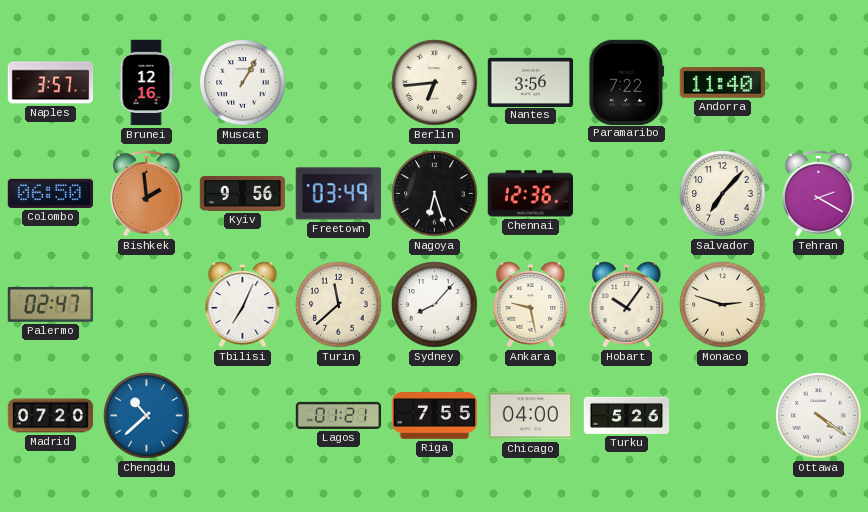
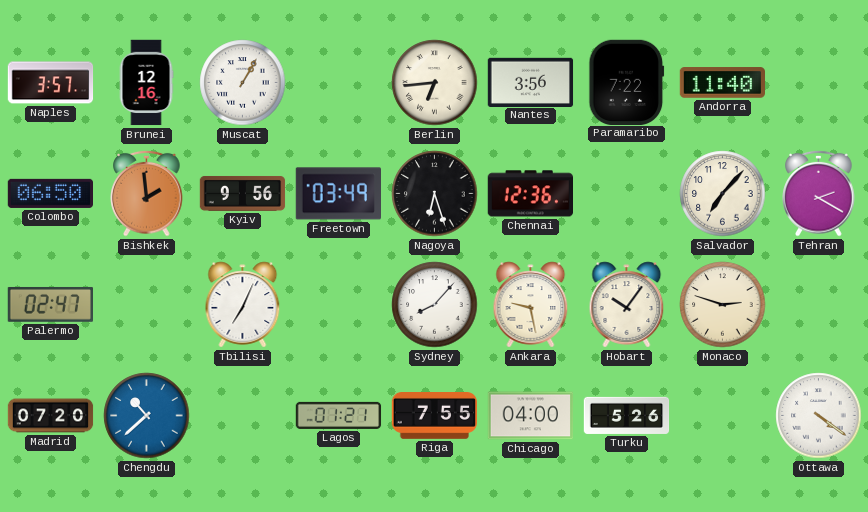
Turin: 11:38 -> none (339, 305)
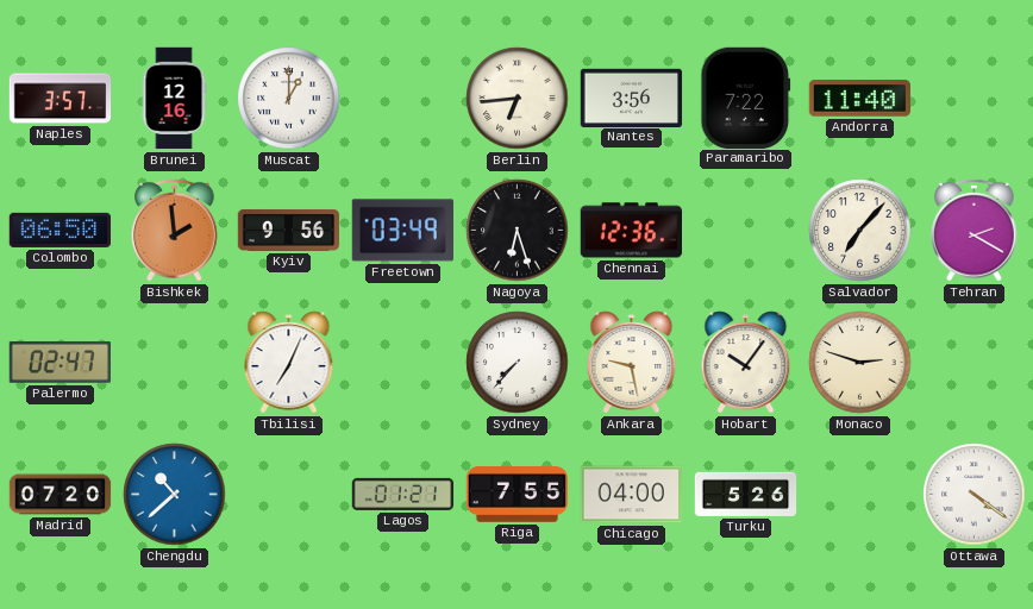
Muscat: 1:05 -> 1:00 (289, 99)
Sydney: 8:07 -> 7:37 (518, 363)
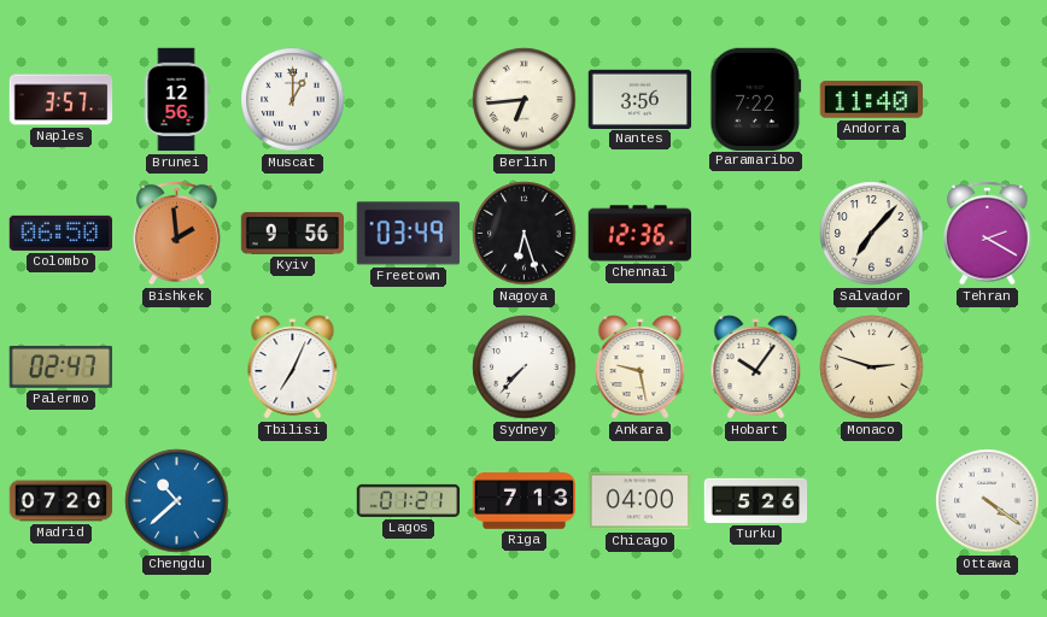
Brunei: 12:16 -> 12:56 (176, 100)
Riga: 7:55 -> 7:13 (523, 501)
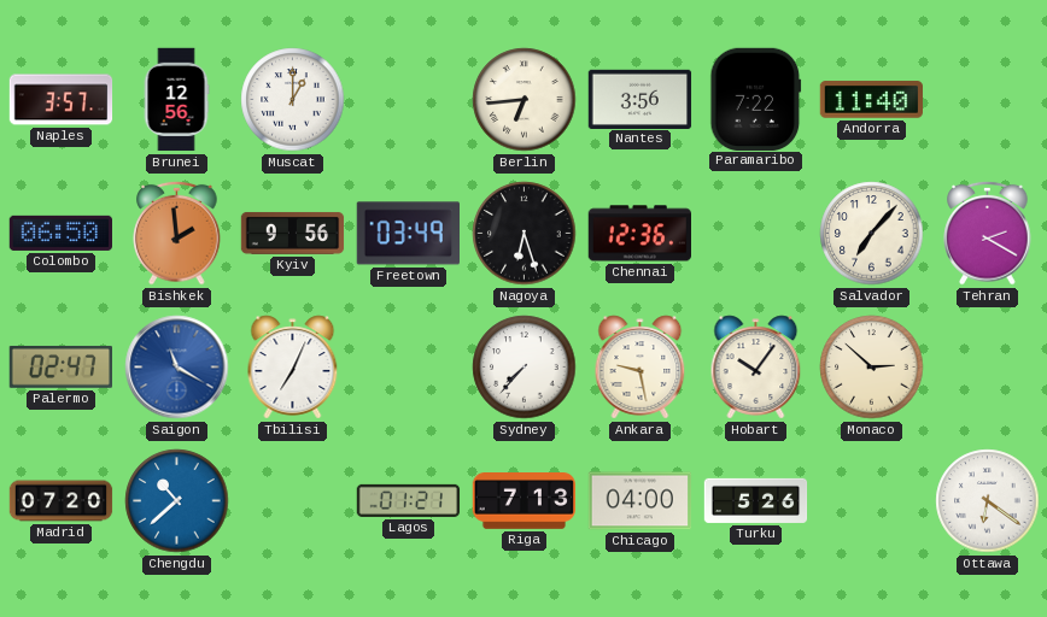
Saigon: none -> 11:20 (177, 368)
Monaco: 2:48 -> 2:52 (872, 368)
Ottawa: 4:21 -> 6:21 (988, 501)
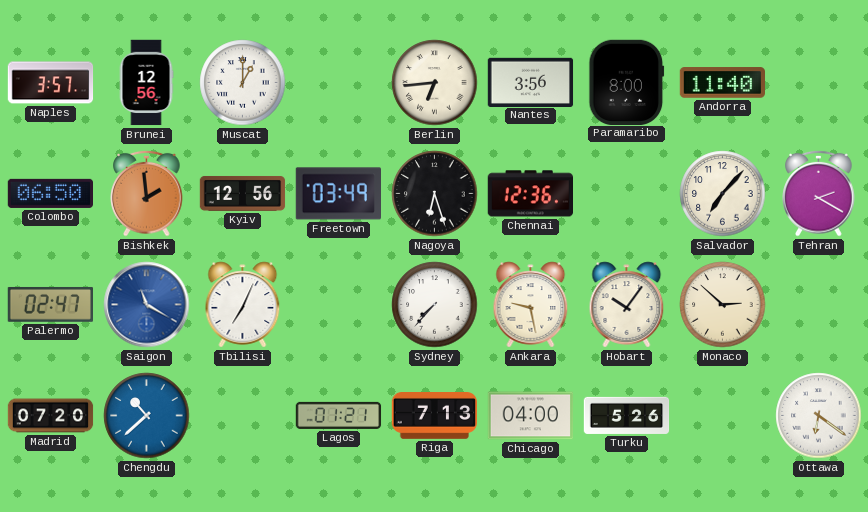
Paramaribo: 7:22 -> 8:00 (627, 82)
Kyiv: 9:56 -> 12:56 (243, 193)
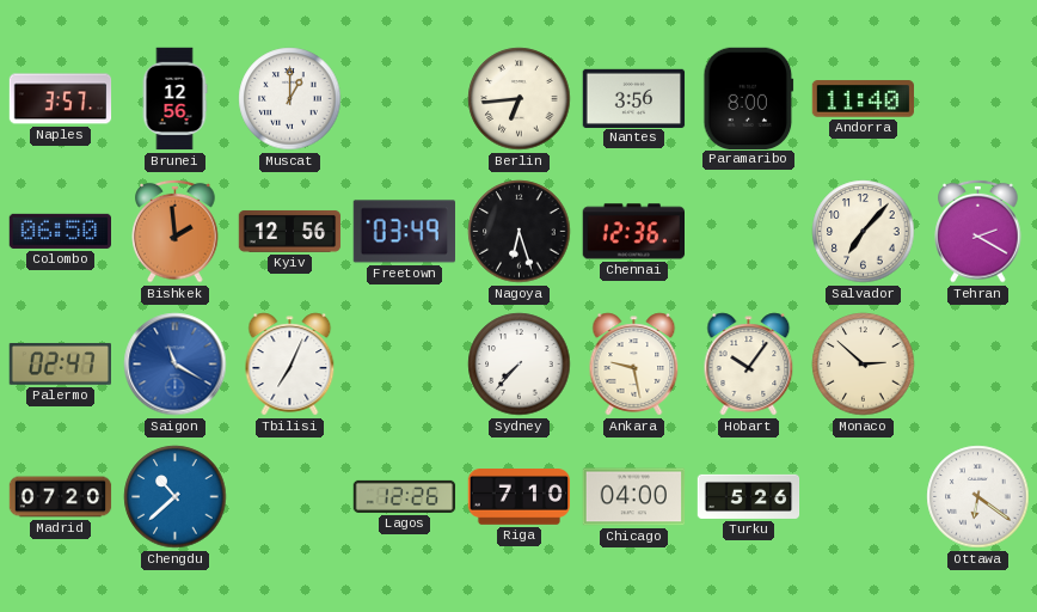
Lagos: 01:21 -> 12:26 (405, 496)
Riga: 7:13 -> 7:10 (518, 497)
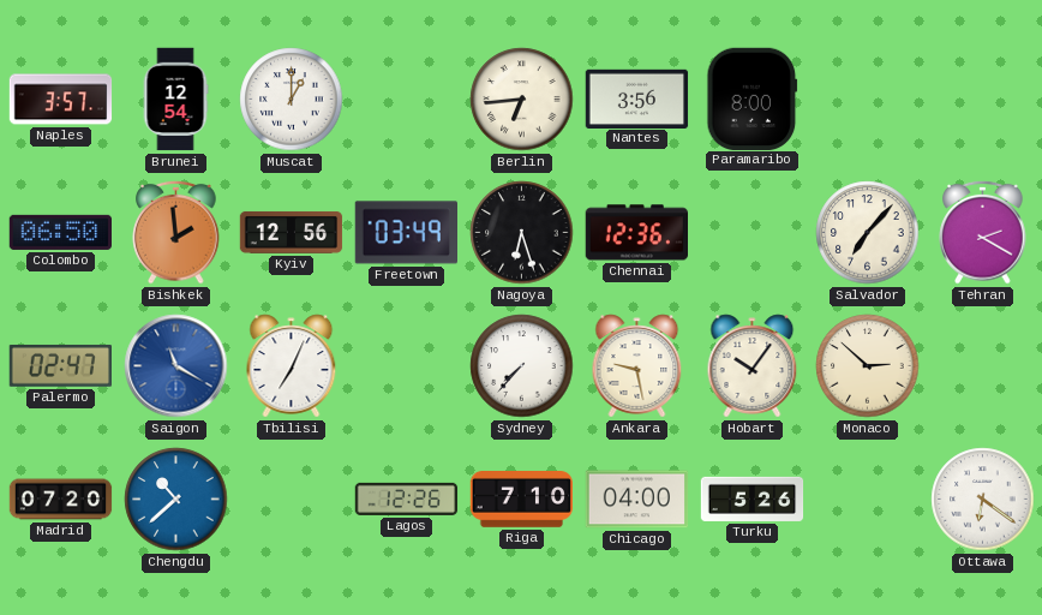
Brunei: 12:56 -> 12:54 (175, 100)
Andorra: 11:40 -> none (863, 99)
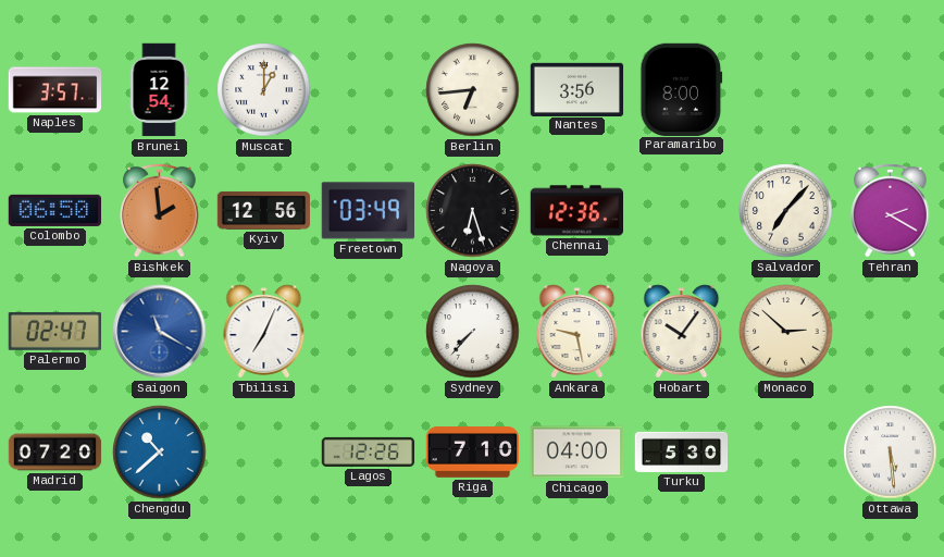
Turku: 5:26 -> 5:30 (682, 451)
Ottawa: 6:21 -> 5:29 (891, 453)
